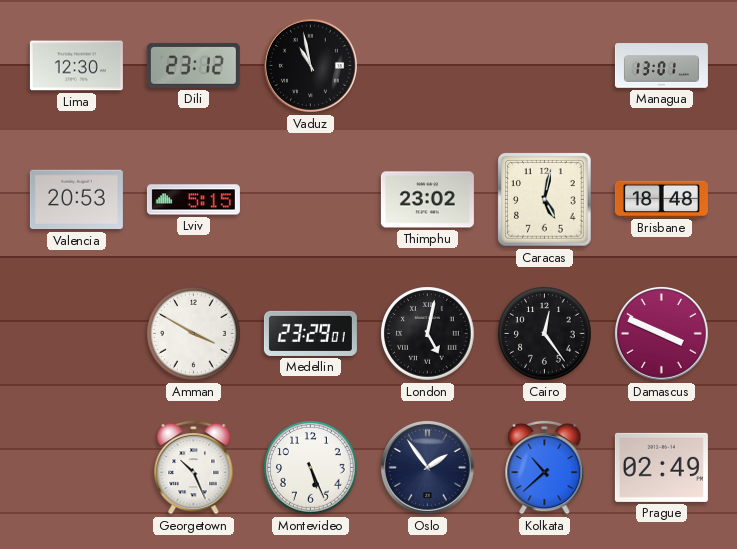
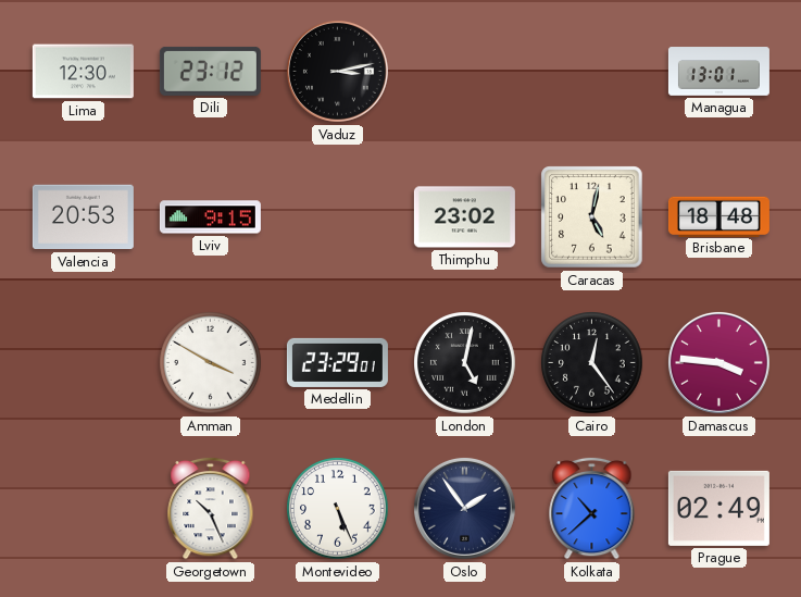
Vaduz: 10:58 -> 3:13 (337, 71)
Lviv: 5:15 -> 9:15 (210, 217)
Damascus: 3:49 -> 3:46 (718, 362)
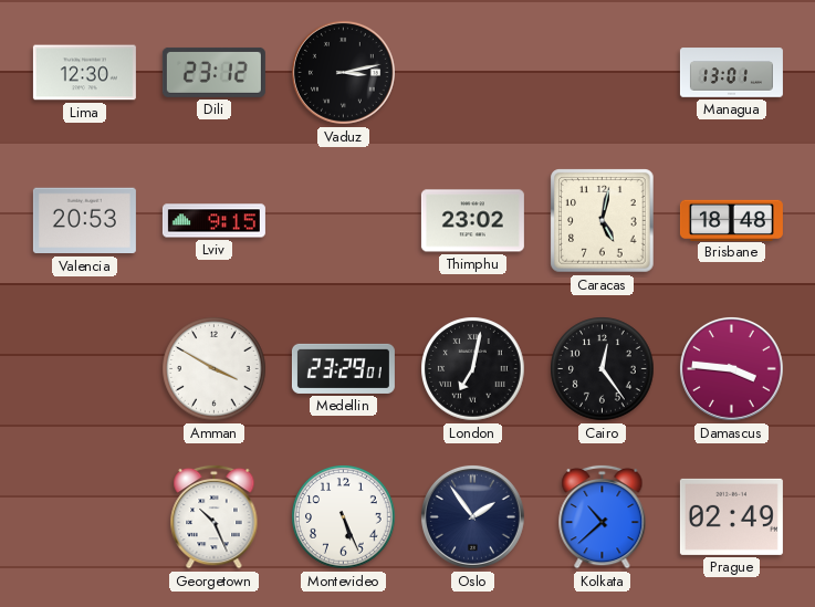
London: 5:02 -> 7:02 (473, 369)
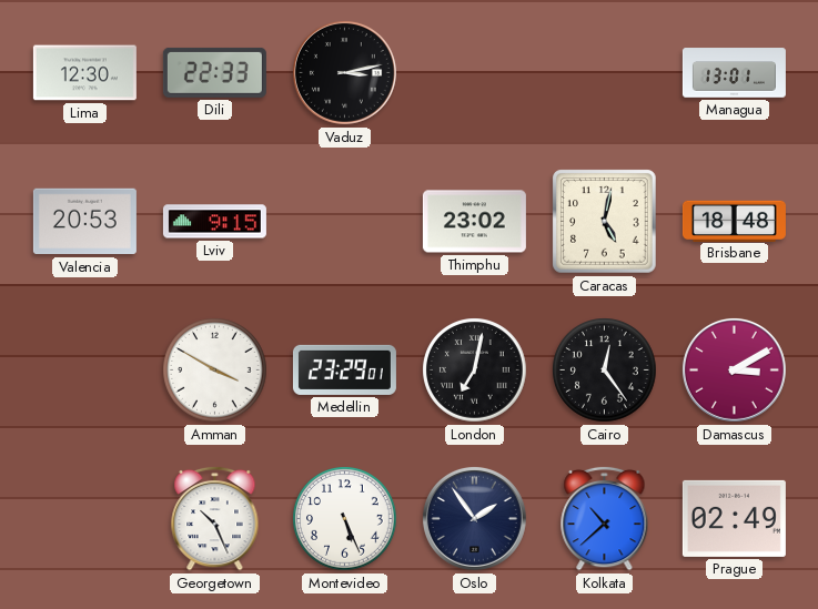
Dili: 23:12 -> 22:33 (214, 72)
Damascus: 3:46 -> 3:10 (734, 369)
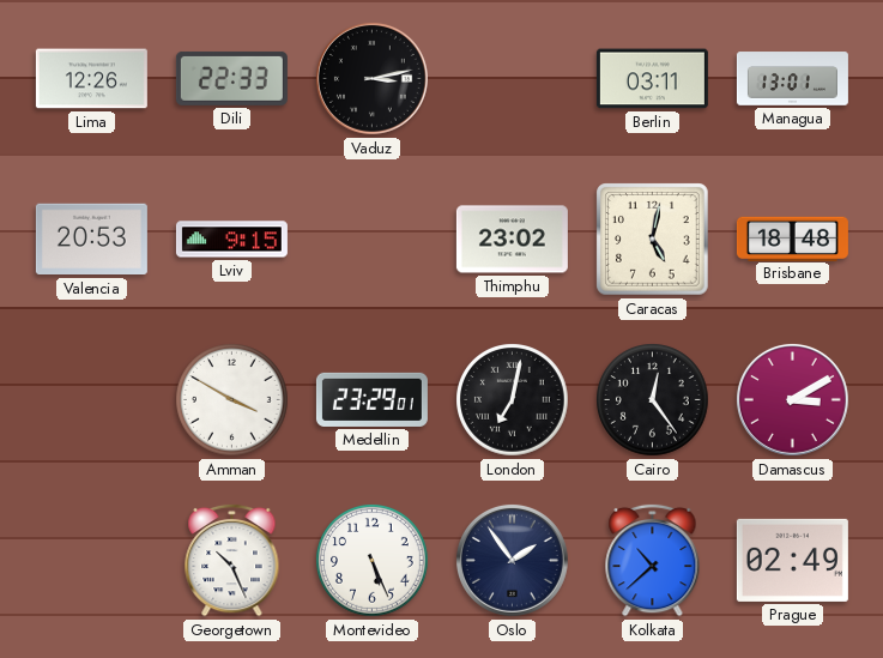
Lima: 12:30 -> 12:26 (91, 79)
Berlin: none -> 03:11 (652, 79)
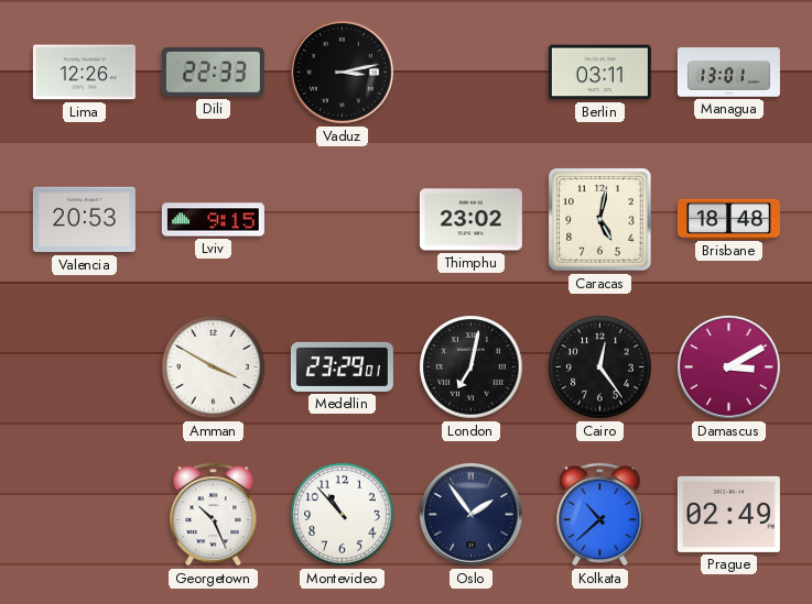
Montevideo: 5:26 -> 10:53 (343, 515)
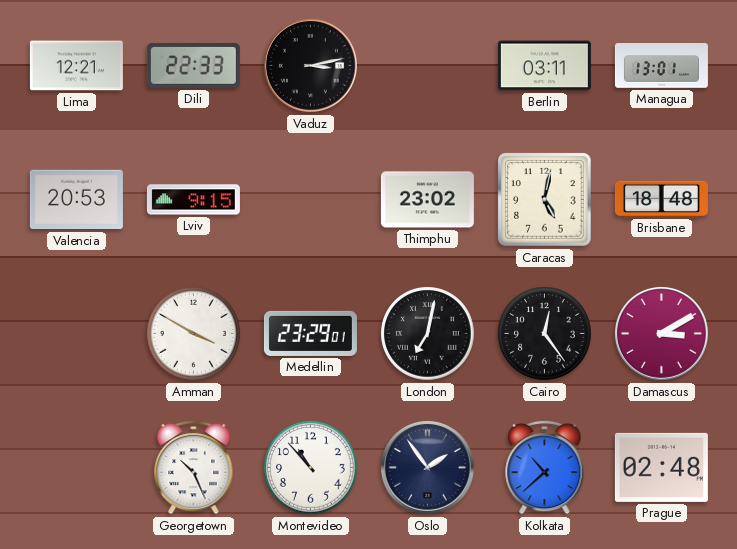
Lima: 12:26 -> 12:21 (76, 66)
Prague: 02:49 -> 02:48 (661, 467)
